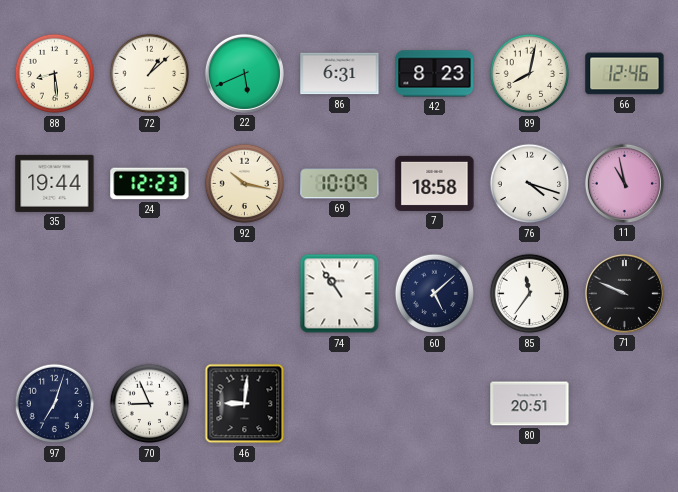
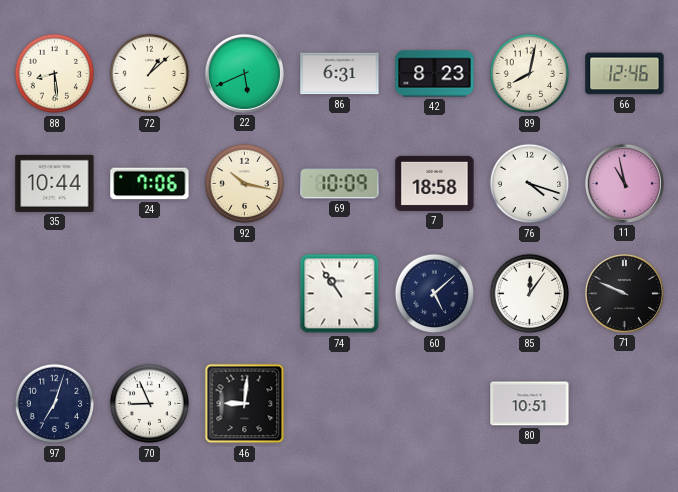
35: 19:44 -> 10:44 (55, 183)
24: 12:23 -> 7:06 (150, 184)
85: 11:36 -> 12:06 (530, 294)
80: 20:51 -> 10:51 (530, 404)
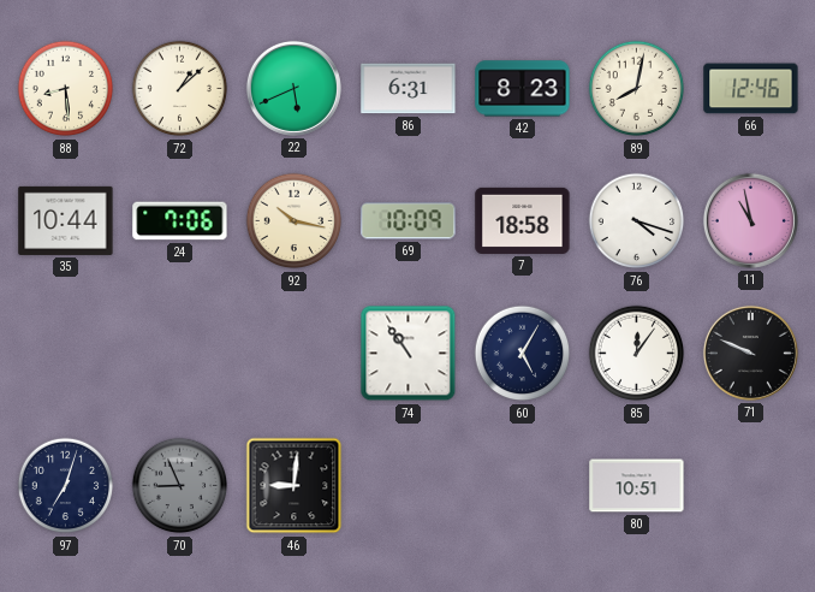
60: 5:08 -> 5:05 (523, 354)
70 dial: white -> grey (180, 486)
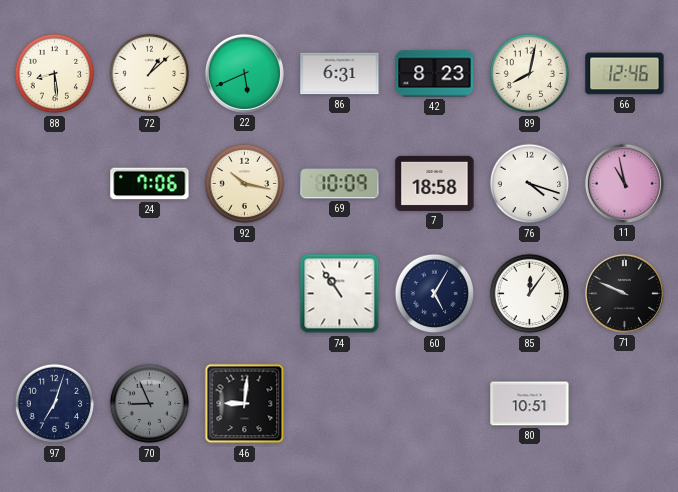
35: 10:44 -> none (66, 220)
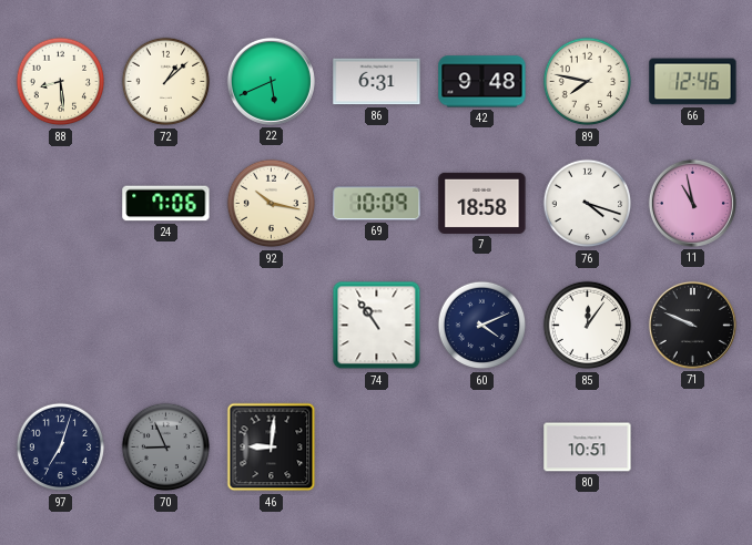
42: 8:23 -> 9:48 (482, 82)
89: 8:02 -> 7:47 (588, 82)
60: 5:05 -> 4:11 (482, 326)
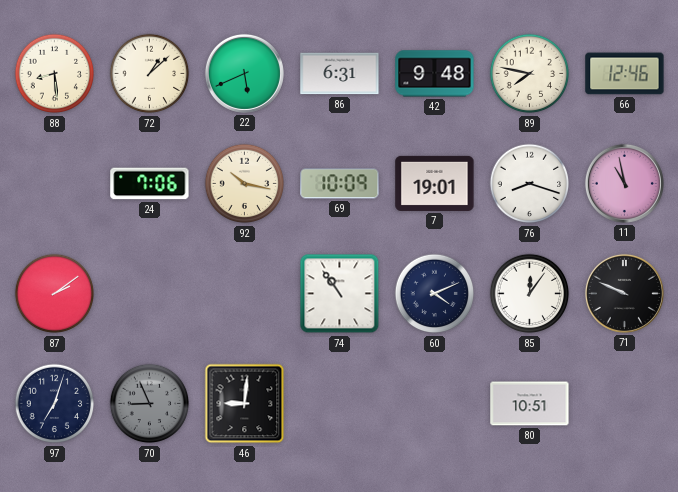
7: 18:58 -> 19:01 (435, 183)
76: 4:18 -> 8:18 (530, 184)
87: none -> 2:09 (55, 294)
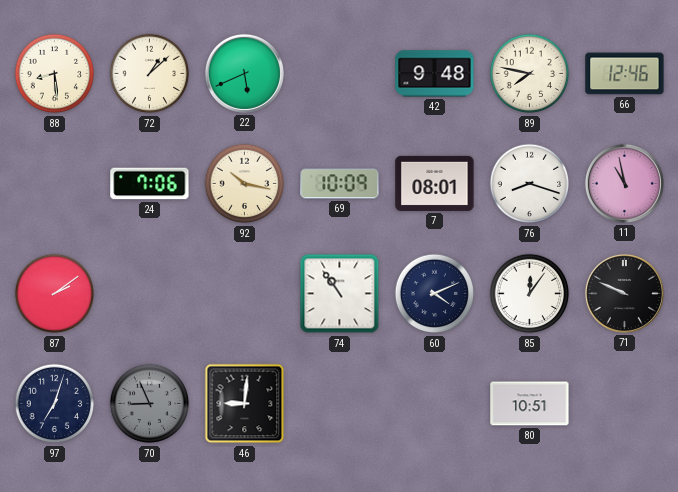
86: 6:31 -> none (340, 74)
7: 19:01 -> 08:01 (435, 183)
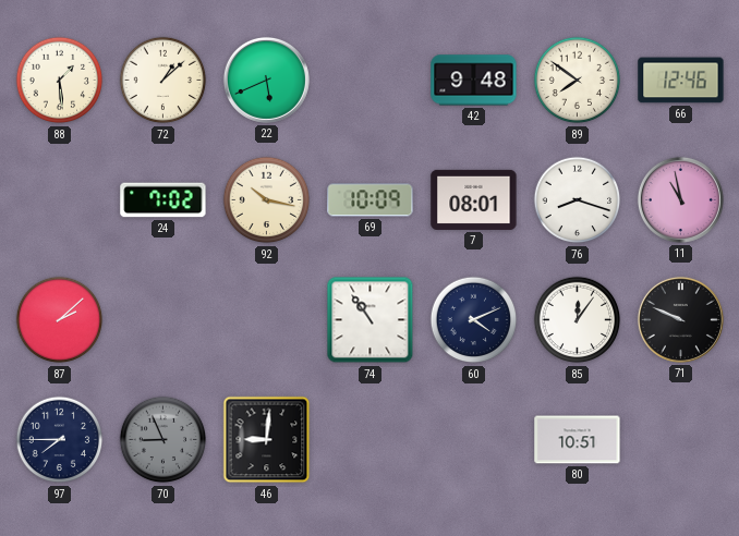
88: 8:29 -> 1:29 (60, 81)
89: 7:47 -> 7:51 (578, 81)
24: 7:06 -> 7:02 (163, 200)
87: 2:09 -> 2:08 (60, 320)
97: 7:03 -> 7:45 (60, 440)
